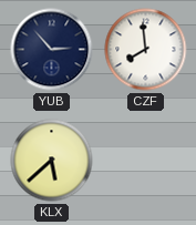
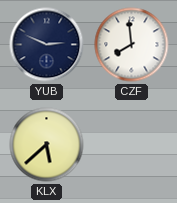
YUB: 2:53 -> 2:49 (47, 45)
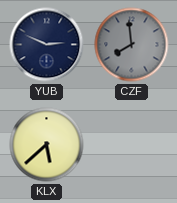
CZF dial: white -> grey (132, 45)
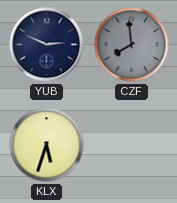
KLX: 5:38 -> 5:33 (47, 145)
